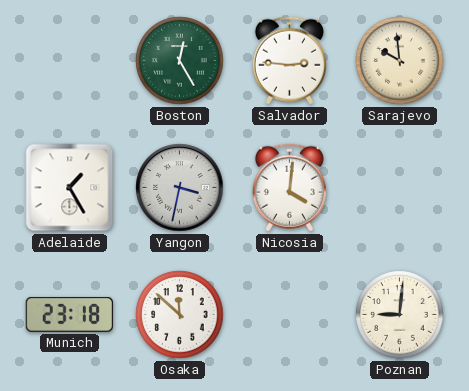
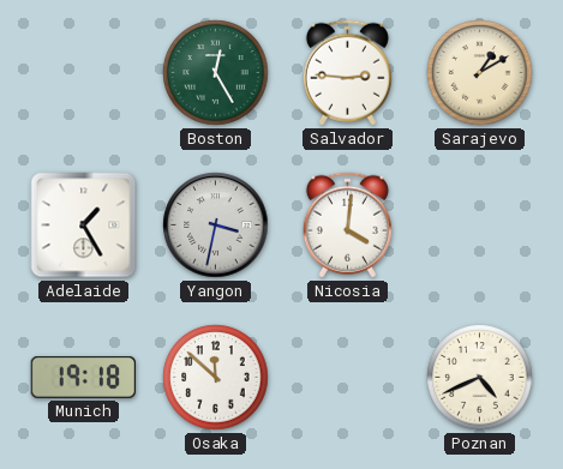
Sarajevo: 9:59 -> 1:10 (480, 73)
Munich: 23:18 -> 19:18 (83, 377)
Poznan: 9:01 -> 4:41 (480, 378)
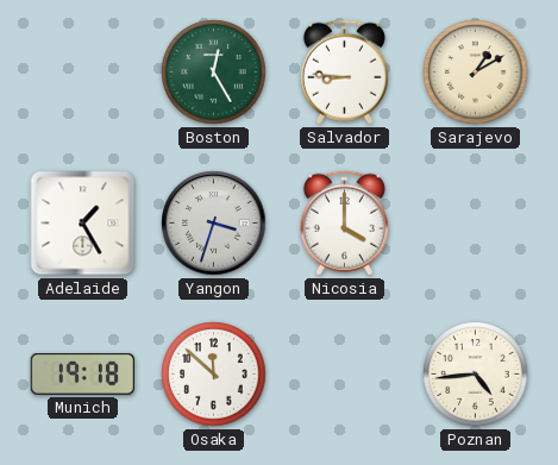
Salvador: 2:46 -> 8:46 (344, 73)
Yangon: 3:32 -> 3:33 (214, 224)
Nicosia: 4:01 -> 4:00 (344, 224)
Poznan: 4:41 -> 4:44 (476, 375)
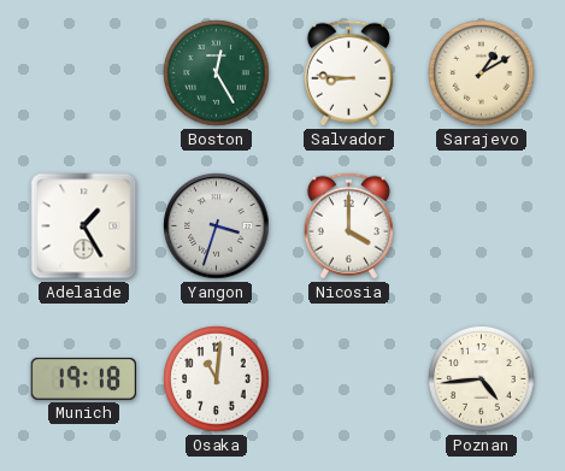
Osaka: 11:52 -> 11:01 (217, 379)
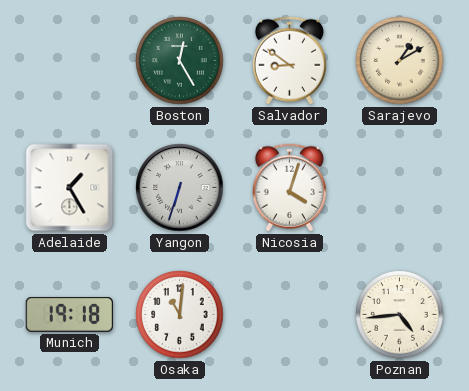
Salvador: 8:46 -> 8:51 (289, 61)
Yangon: 3:33 -> 6:33 (180, 188)
Nicosia: 4:00 -> 4:03 (289, 188)
